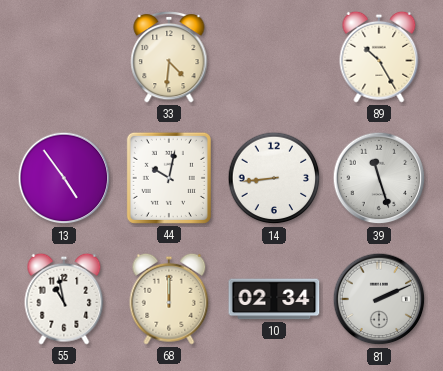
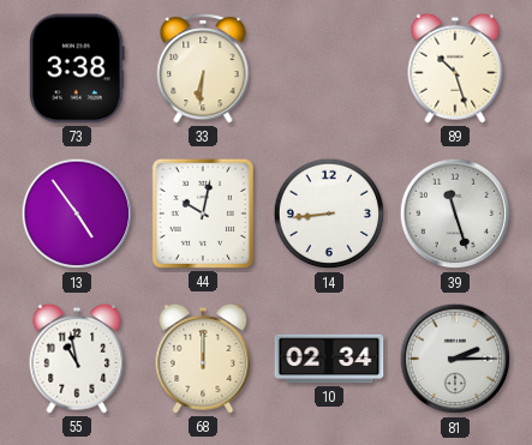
73: none -> 3:38 (77, 68)
33: 4:31 -> 6:31 (203, 68)
89: 10:25 -> 10:27 (455, 68)
81: 2:11 -> 2:15 (455, 359)
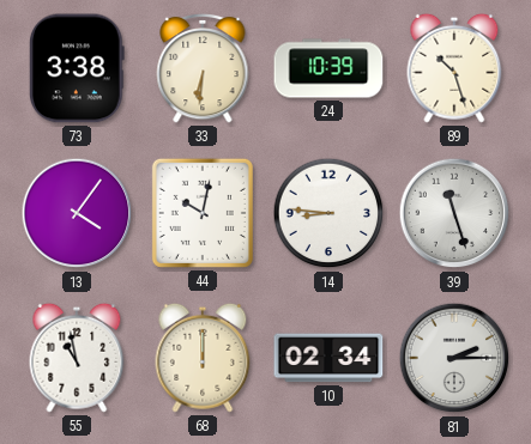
24: none -> 10:39 (328, 68)
13: 4:54 -> 4:06 (77, 213)
14: 8:44 -> 8:46 (328, 213)
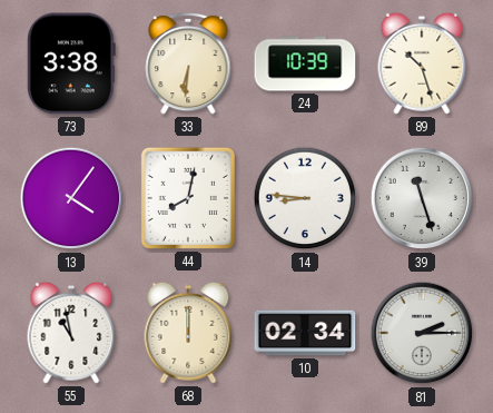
44: 10:02 -> 8:02 (188, 198)
